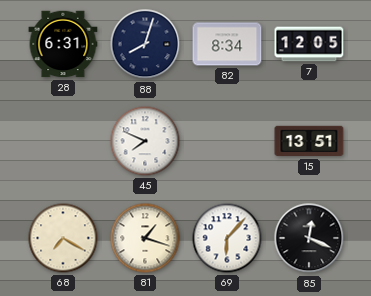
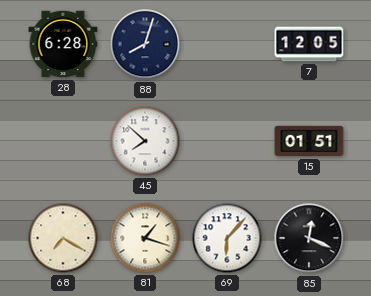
28: 6:31 -> 6:28 (63, 44)
82: 8:34 -> none (227, 44)
45: 7:49 -> 7:52 (145, 141)
15: 13:51 -> 01:51 (309, 141)
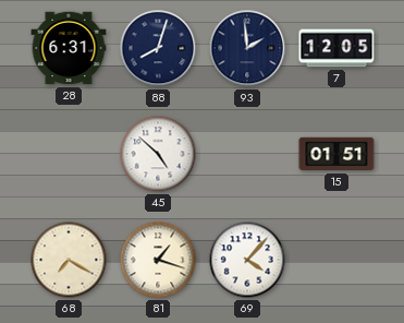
28: 6:28 -> 6:31 (69, 48)
93: none -> 1:59 (247, 48)
45: 7:52 -> 4:52 (158, 154)
69: 6:07 -> 4:07 (247, 260)
85: 12:19 -> none (309, 238)
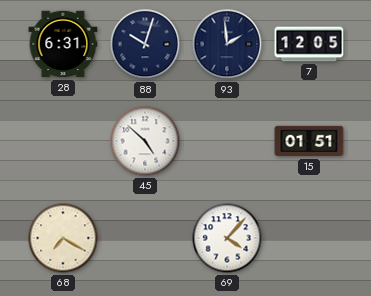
88: 8:03 -> 10:03 (145, 44)
81: 1:18 -> none (158, 260)
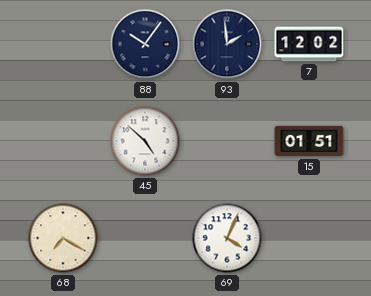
28: 6:31 -> none (63, 44)
88: 10:03 -> 10:06 (145, 44)
7: 12:05 -> 12:02 (309, 44)
69: 4:07 -> 4:04 (227, 238)
